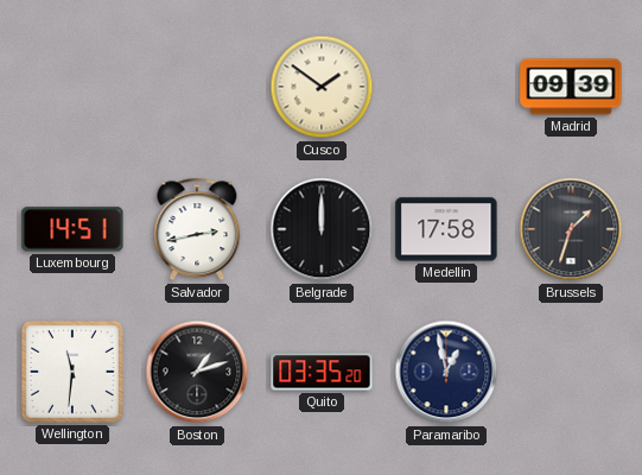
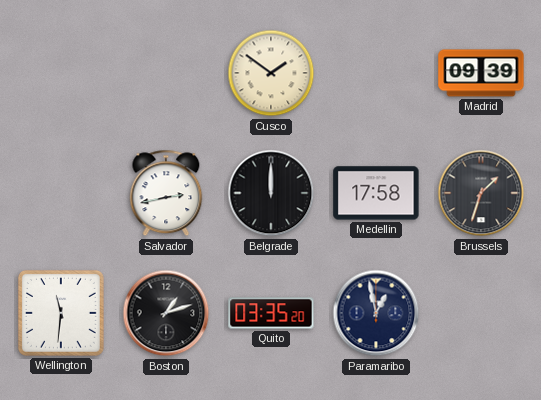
Luxembourg: 14:51 -> none (72, 229)
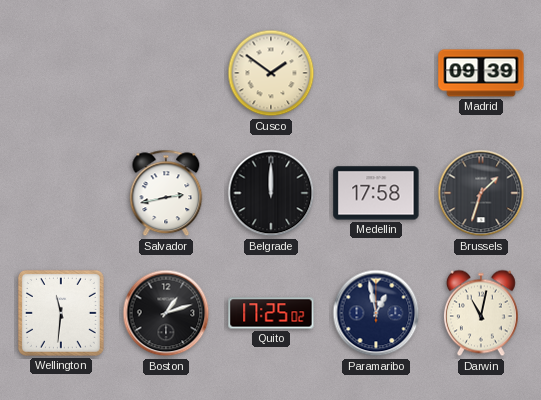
Quito: 03:35 -> 17:25 (271, 313)
Darwin: none -> 11:02 (481, 313)
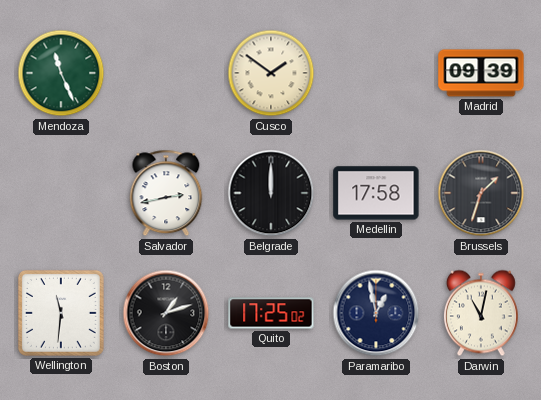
Mendoza: none -> 11:26 (61, 73)
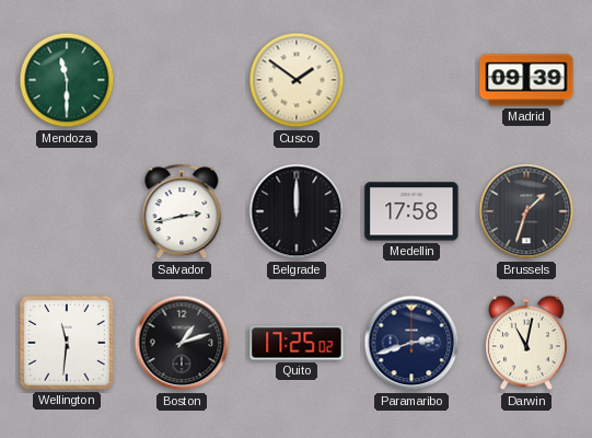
Mendoza: 11:26 -> 11:30 (67, 80)
Paramaribo: 12:58 -> 2:42 (411, 343)
